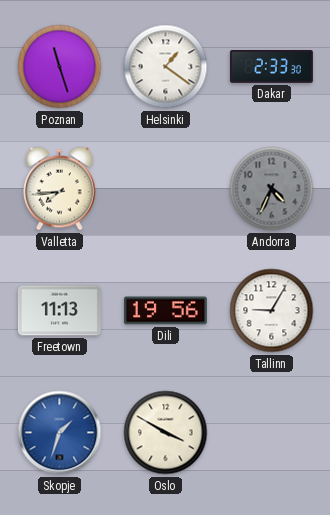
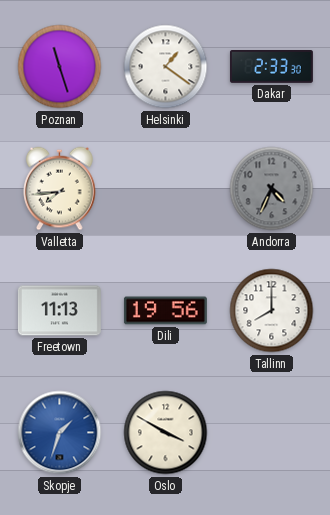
Tallinn: 9:05 -> 8:00 (272, 311)
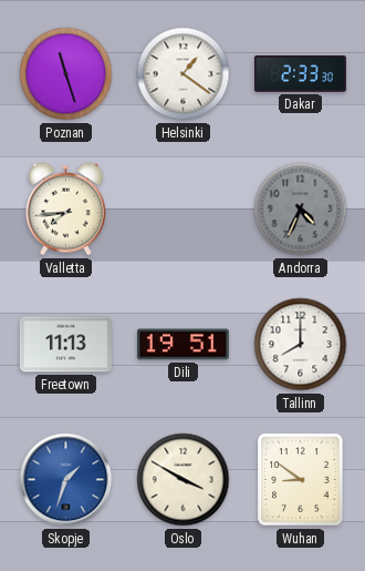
Dili: 19:56 -> 19:51 (182, 345)
Wuhan: none -> 8:51 (301, 480)
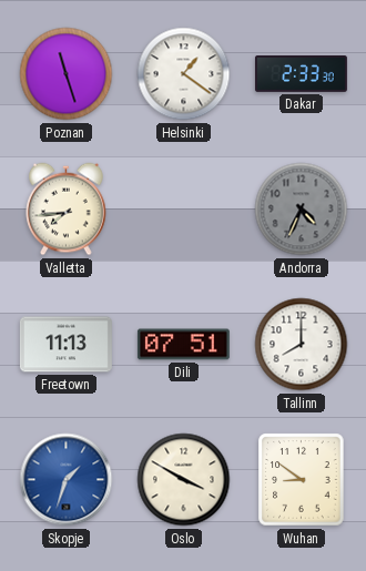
Dili: 19:51 -> 07:51 (183, 345)
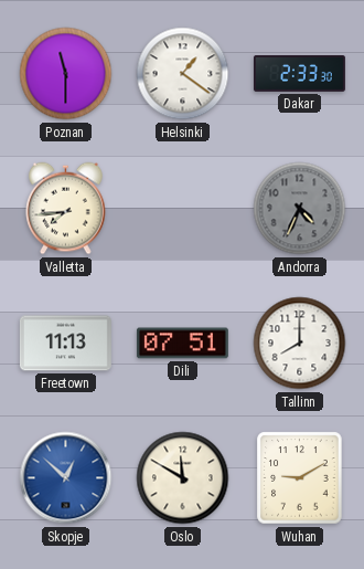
Poznan: 11:27 -> 11:30 (66, 74)
Skopje: 1:33 -> 12:52 (66, 478)
Oslo: 3:50 -> 11:50 (183, 478)
Wuhan: 8:51 -> 9:10 (300, 478)
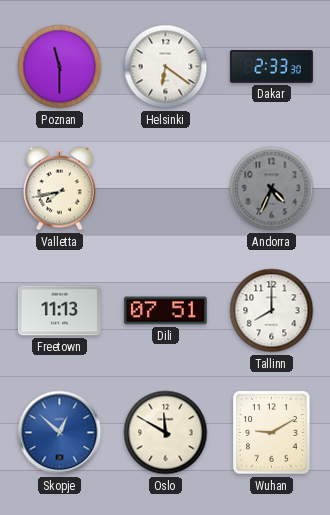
Helsinki: 1:21 -> 6:21 (166, 67)
Valletta: 7:44 -> 7:43 (60, 189)
